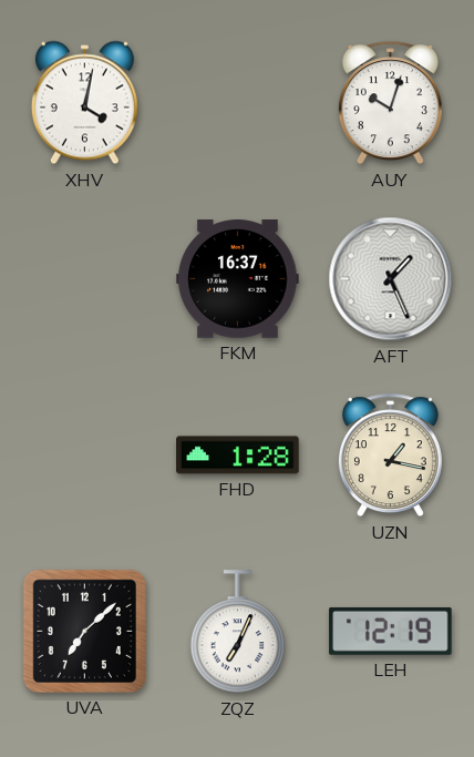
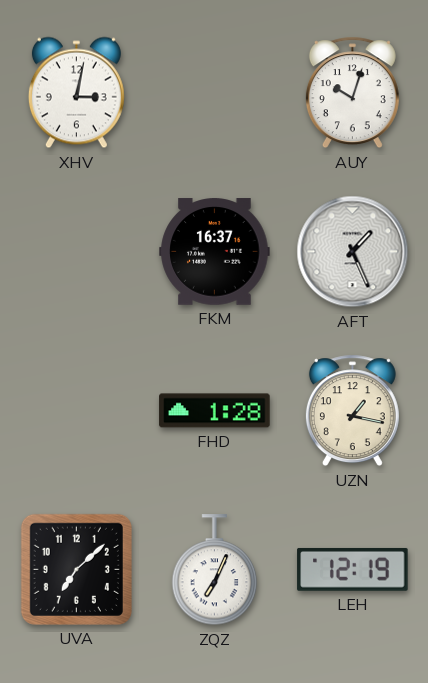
XHV: 4:02 -> 3:02 (76, 93)
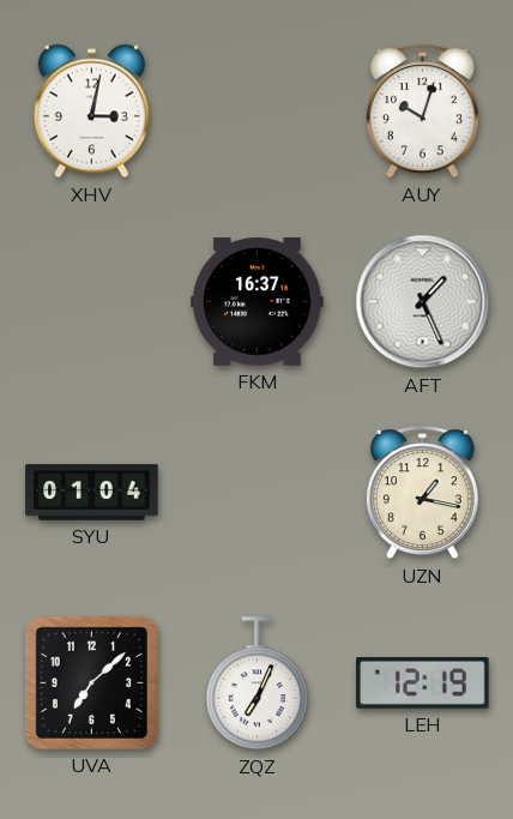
SYU: none -> 01:04 (92, 493)
FHD: 1:28 -> none (215, 411)
